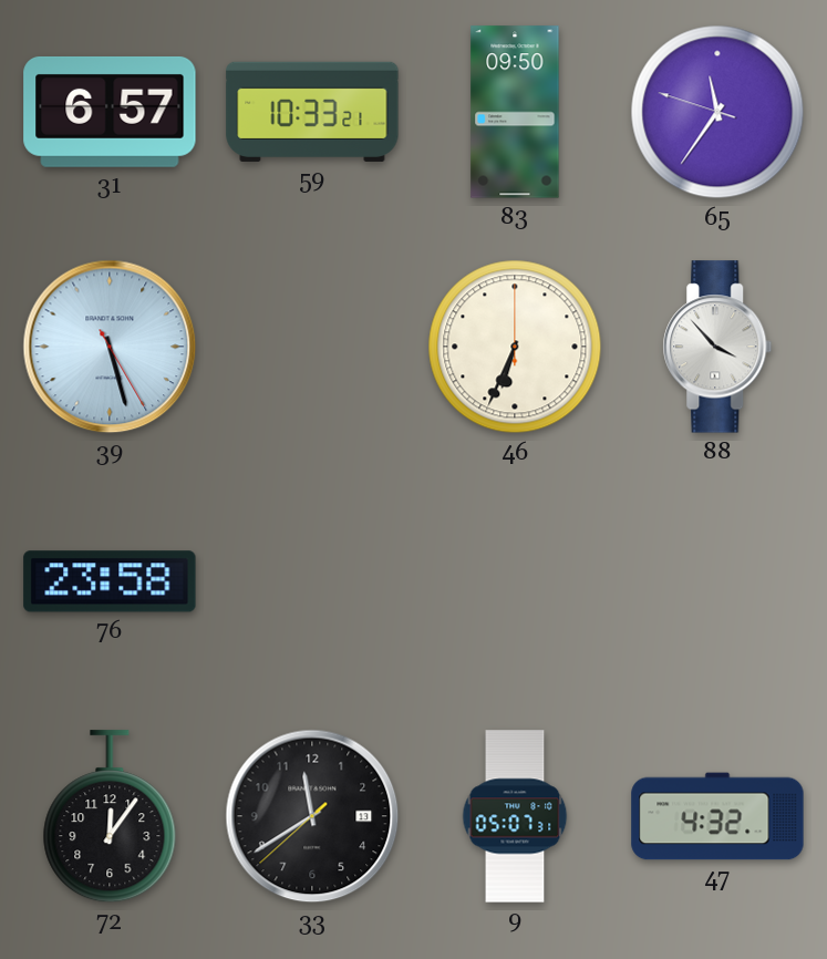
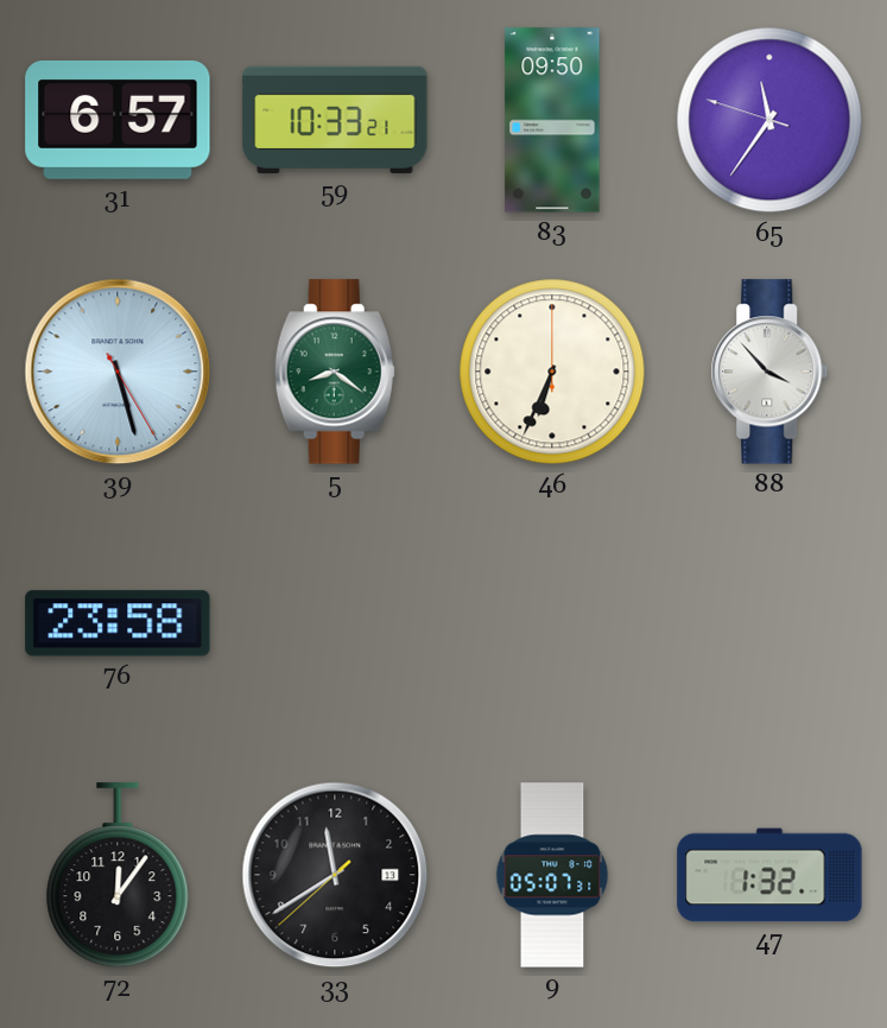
5: none -> 8:21 (335, 372)
47: 4:32 -> 1:32 (769, 875)
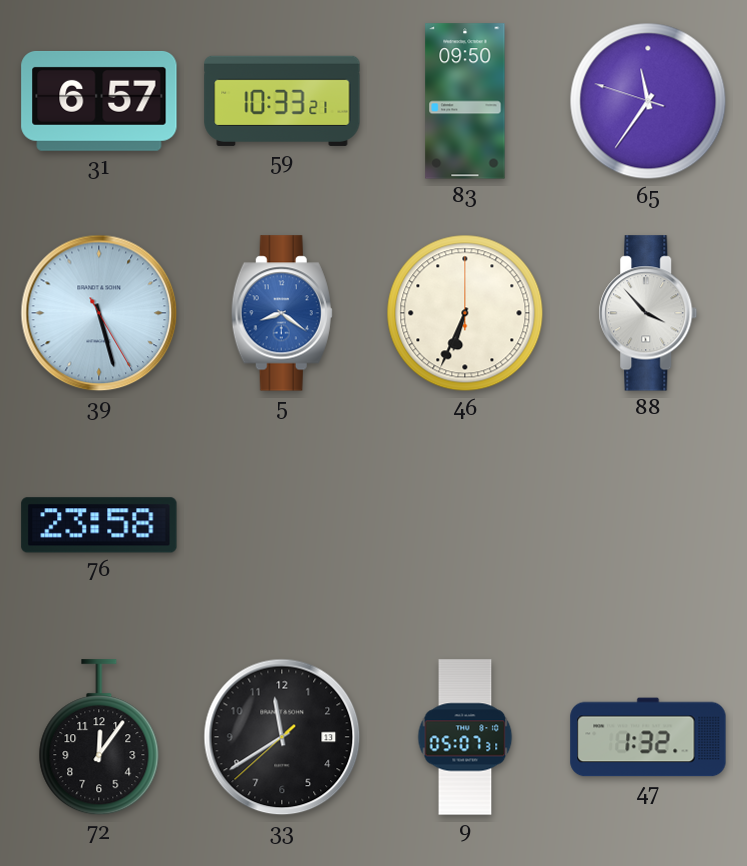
5 dial: green -> blue (282, 313)
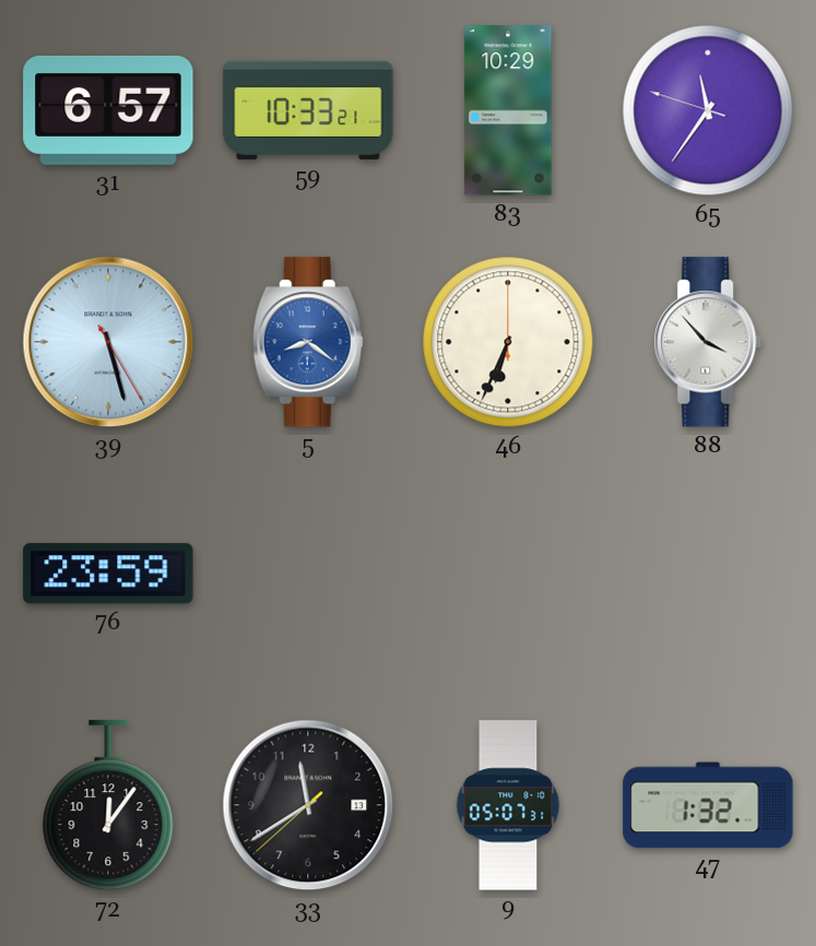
83: 09:50 -> 10:29 (508, 110)
76: 23:58 -> 23:59 (108, 573)
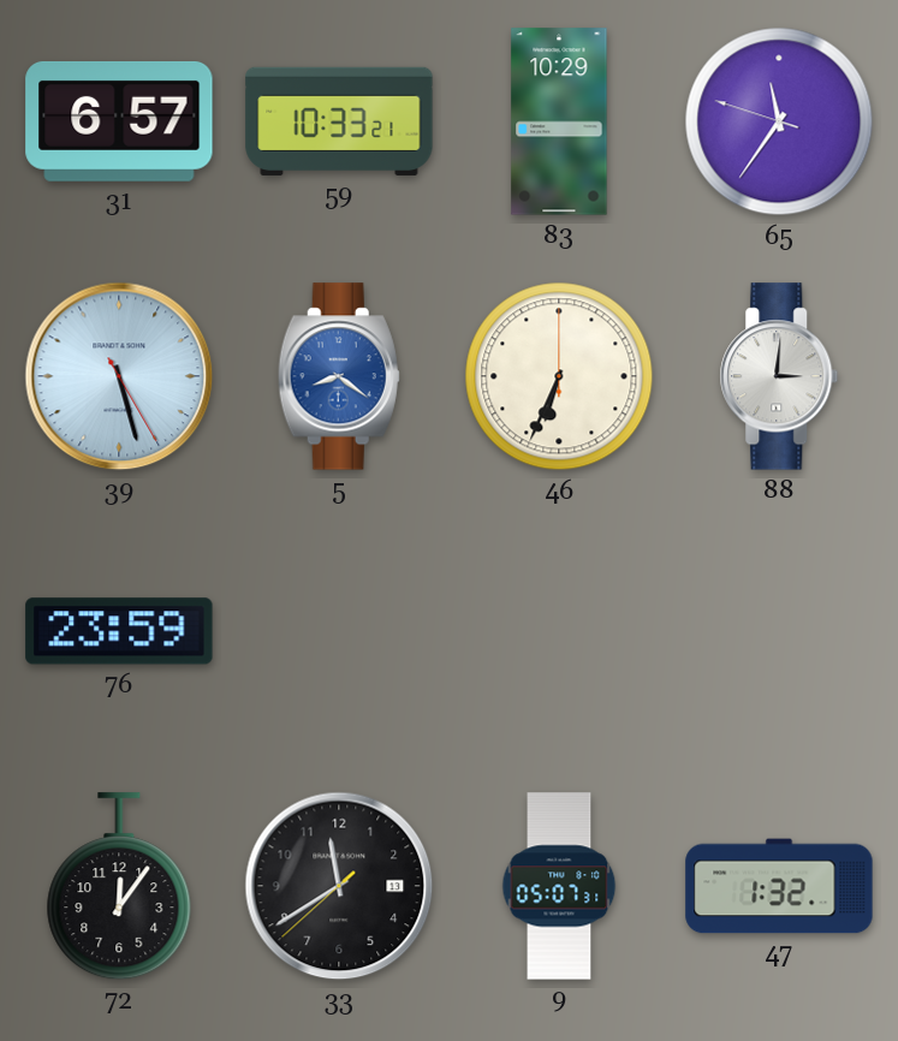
88: 3:53 -> 3:01 (779, 376)
